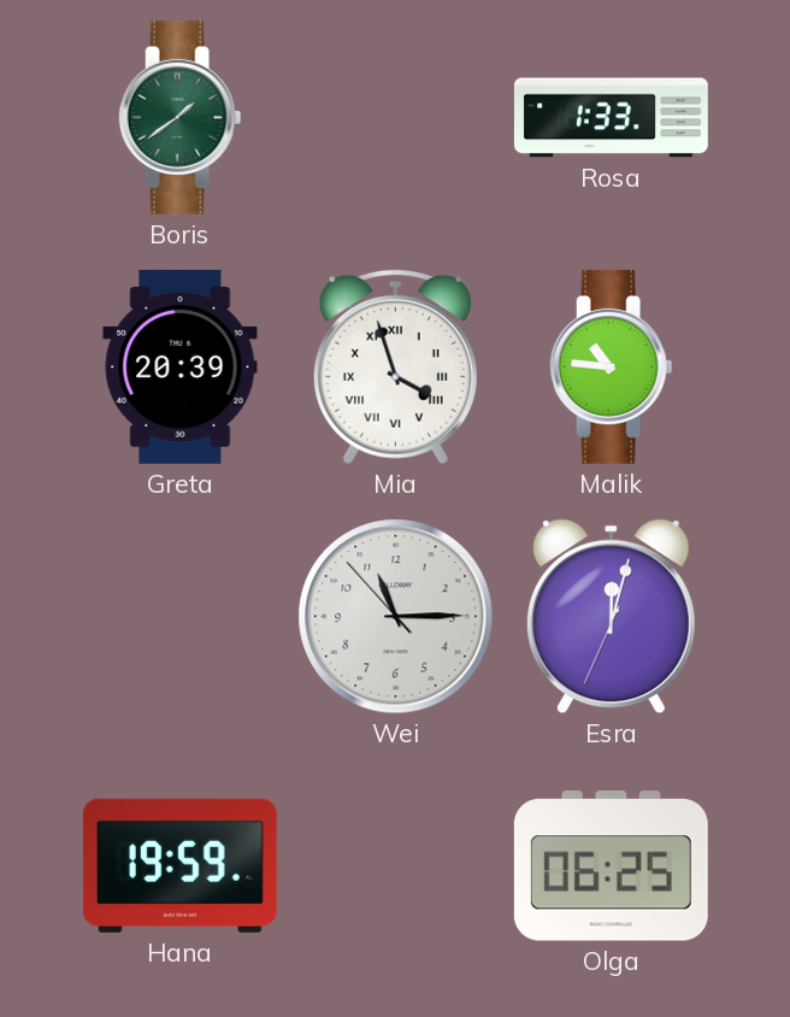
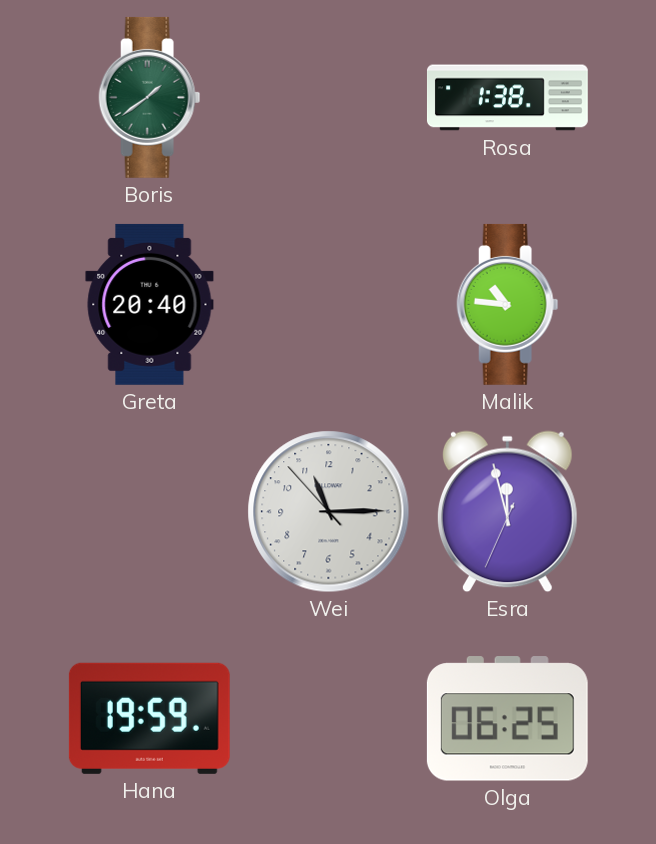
Rosa: 1:33 -> 1:38 (507, 98)
Greta: 20:39 -> 20:40 (150, 304)
Mia: 3:57 -> none (395, 366)
Esra: 12:02 -> 11:57 (507, 512)
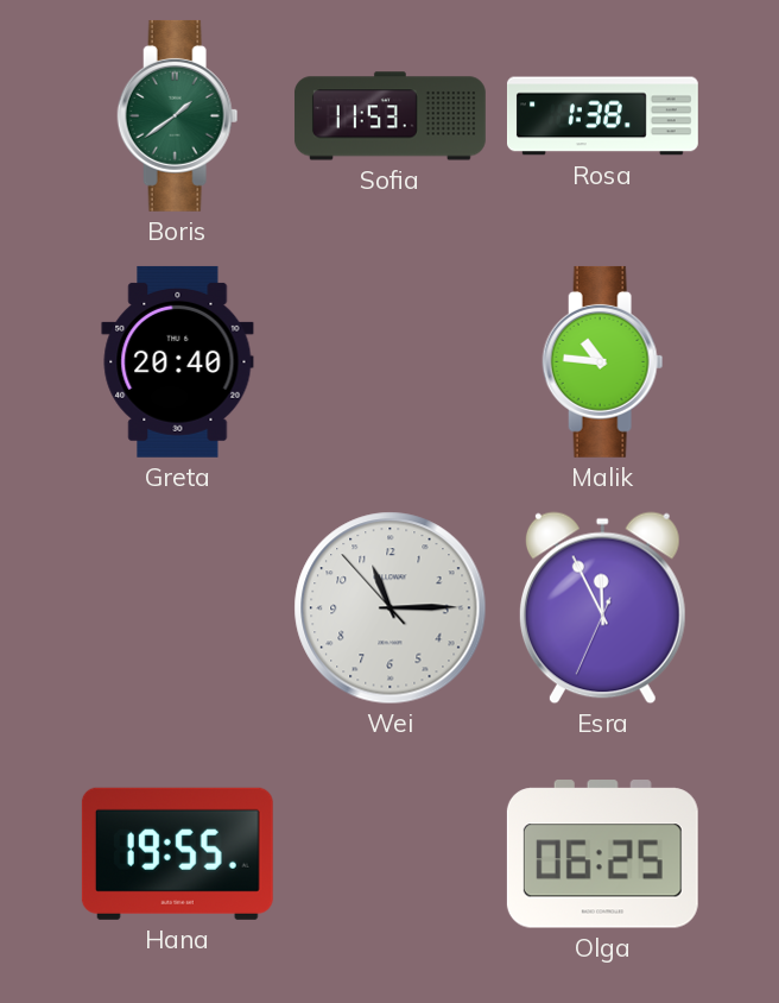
Sofia: none -> 11:53 (389, 116)
Esra: 11:57 -> 11:55 (602, 608)
Hana: 19:59 -> 19:55 (177, 853)
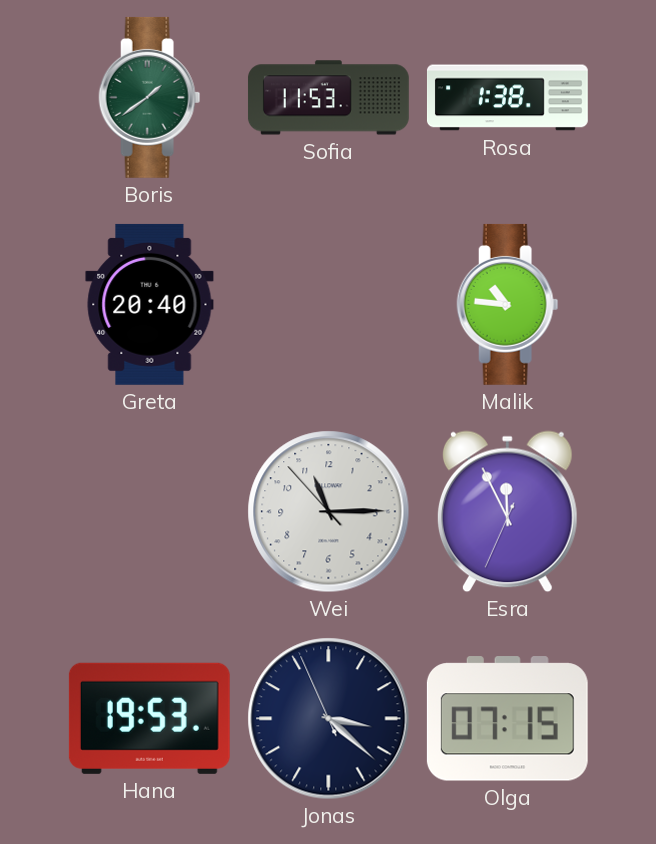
Hana: 19:55 -> 19:53 (149, 718)
Jonas: none -> 3:21 (329, 719)
Olga: 06:25 -> 07:15 (507, 719)
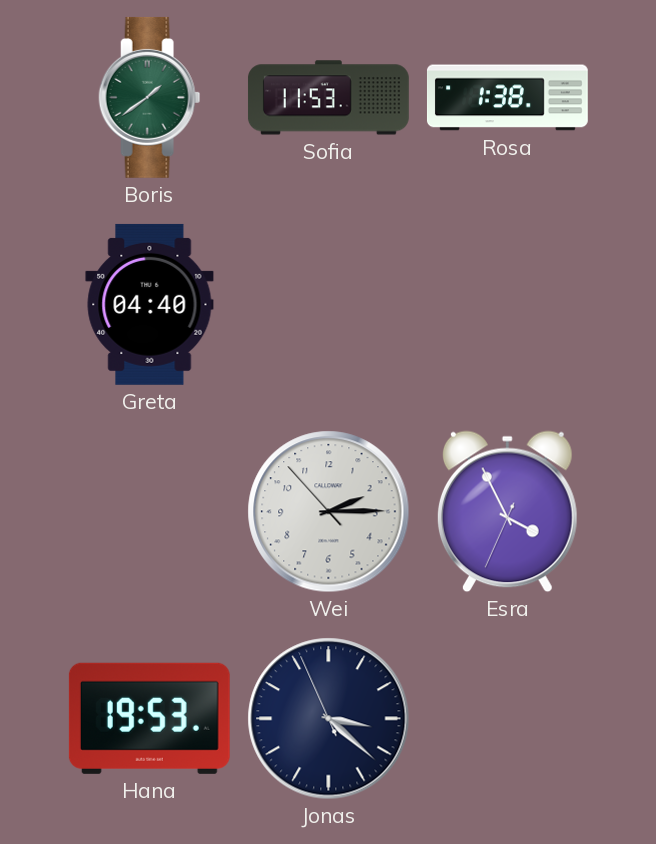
Greta: 20:40 -> 04:40 (150, 304)
Malik: 10:46 -> none (508, 304)
Wei: 11:14 -> 2:14 (329, 512)
Esra: 11:55 -> 3:55 (507, 512)
Olga: 07:15 -> none (507, 719)
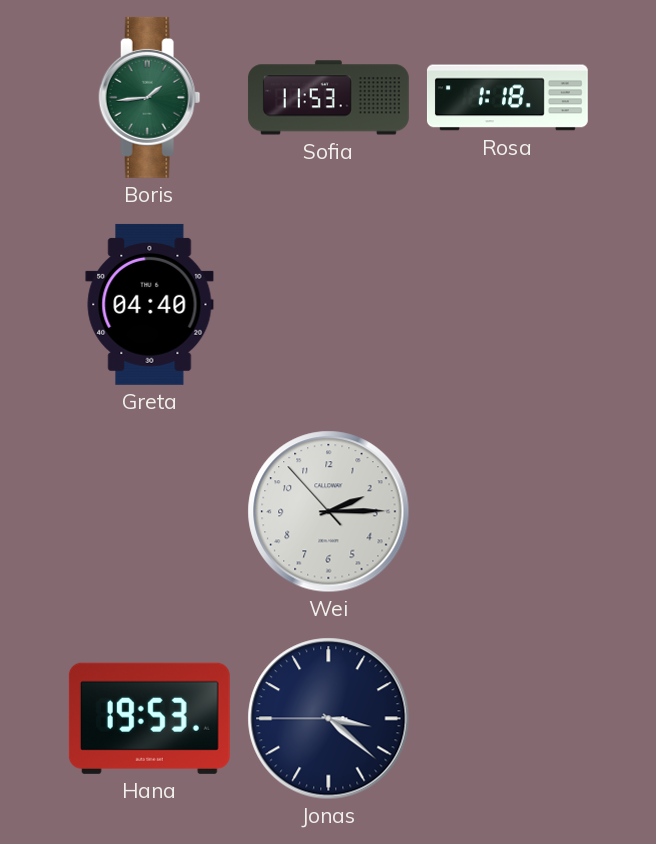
Boris: 1:39 -> 1:44 (150, 97)
Rosa: 1:38 -> 1:18 (507, 98)
Esra: 3:55 -> none (507, 512)
Jonas: 3:21:56 -> 3:21:45 (329, 719)
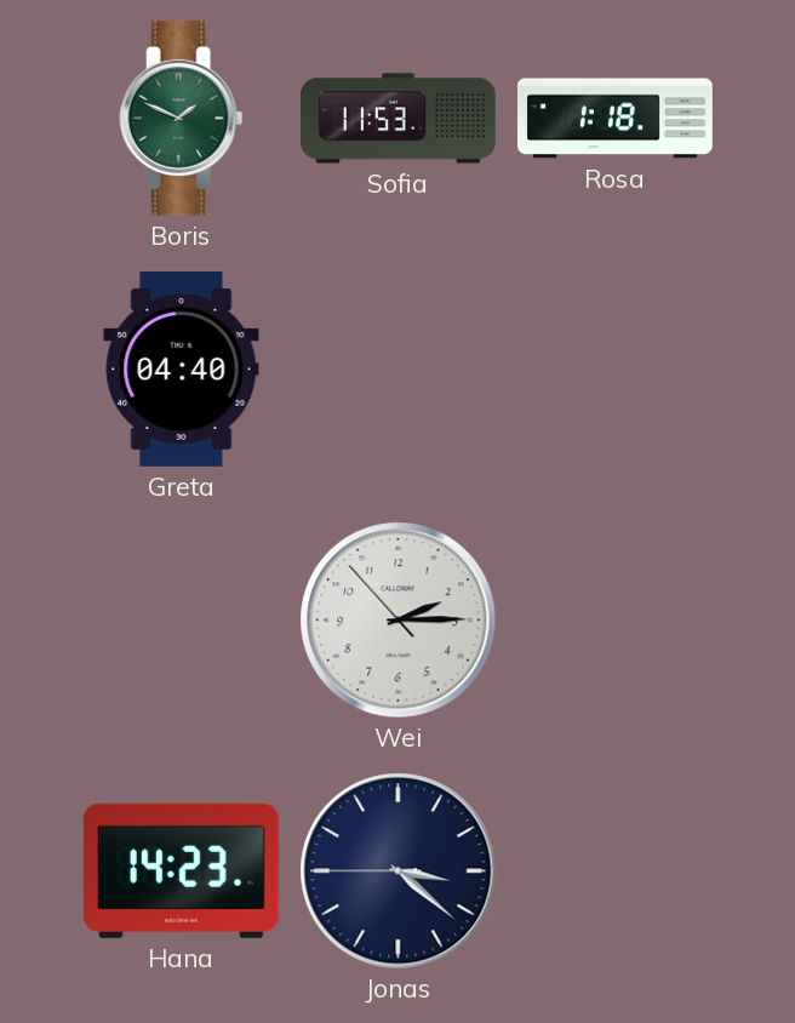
Boris: 1:44 -> 1:49 (182, 118)
Hana: 19:53 -> 14:23 (181, 870)
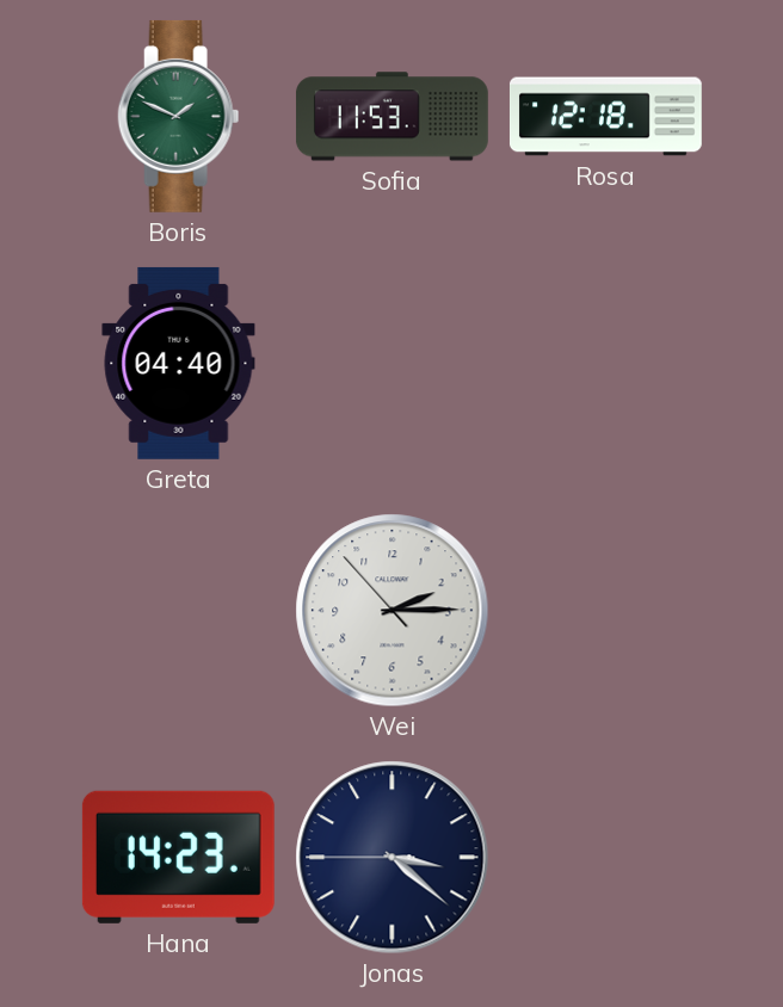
Rosa: 1:18 -> 12:18 (605, 117)
